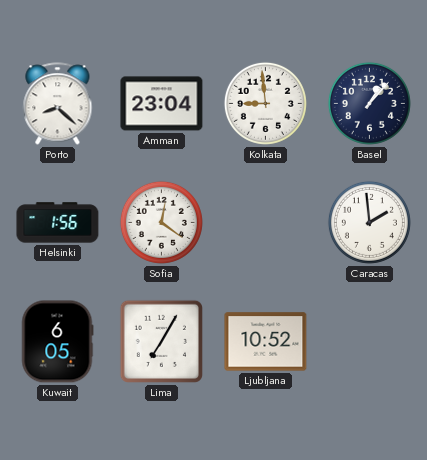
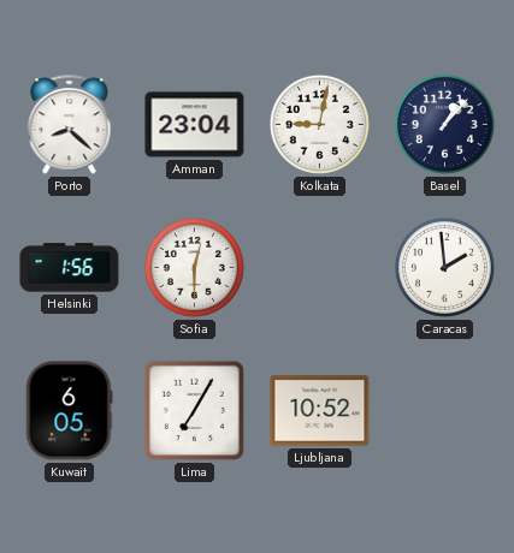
Kolkata: 8:59 -> 9:02 (319, 124)
Sofia: 12:21 -> 12:30 (194, 267)
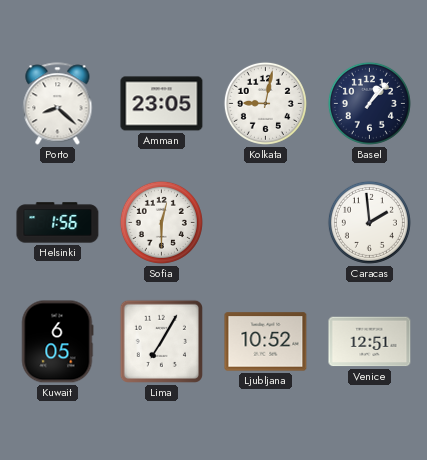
Amman: 23:04 -> 23:05 (162, 104)
Venice: none -> 12:51 (370, 342)
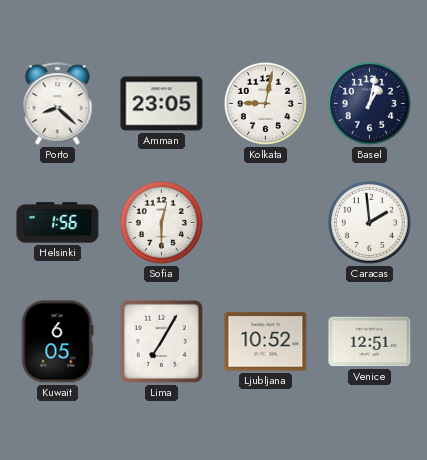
Basel: 1:07 -> 1:02 (369, 103)
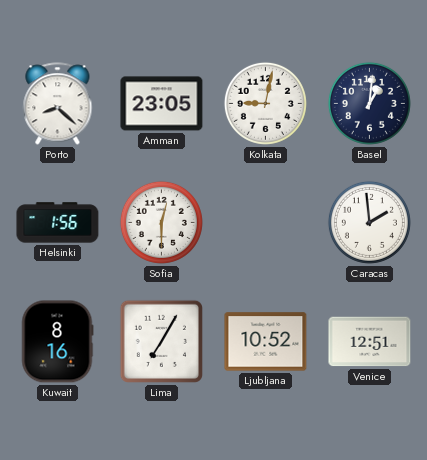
Basel: 1:02 -> 1:01 (369, 103)
Kuwait: 6:05 -> 8:16 (58, 342)
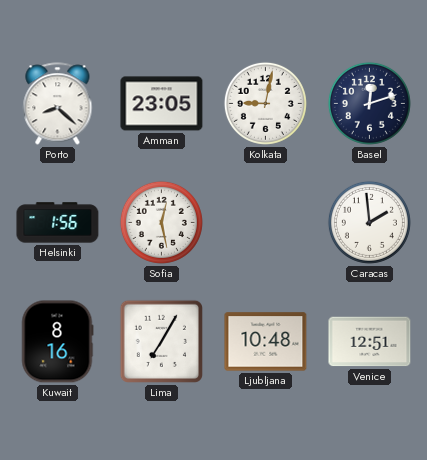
Basel: 1:01 -> 12:12 (369, 103)
Sofia: 12:30 -> 12:28 (161, 222)
Ljubljana: 10:52 -> 10:48 (266, 342)
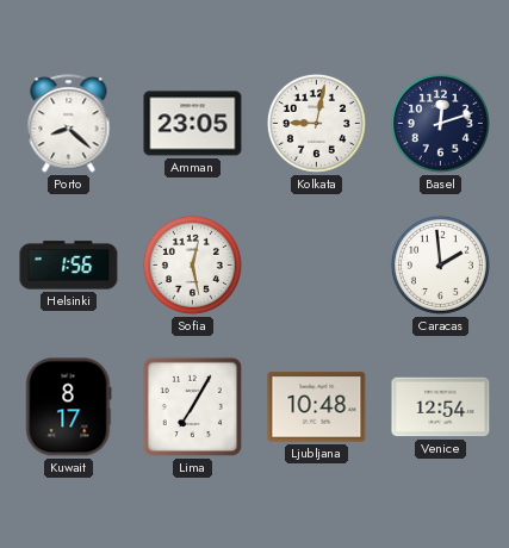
Kuwait: 8:16 -> 8:17 (69, 407)
Venice: 12:51 -> 12:54 (441, 407)
